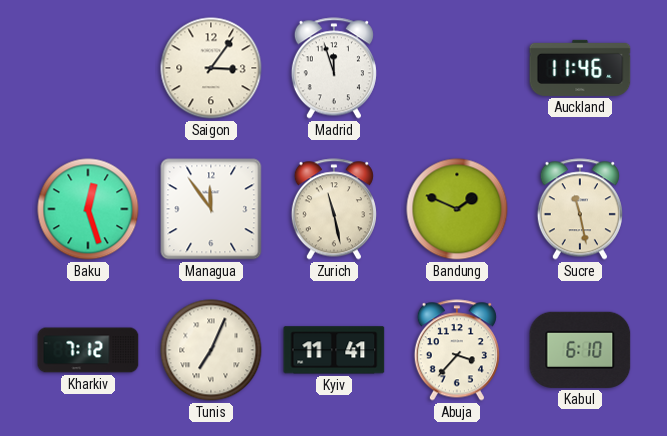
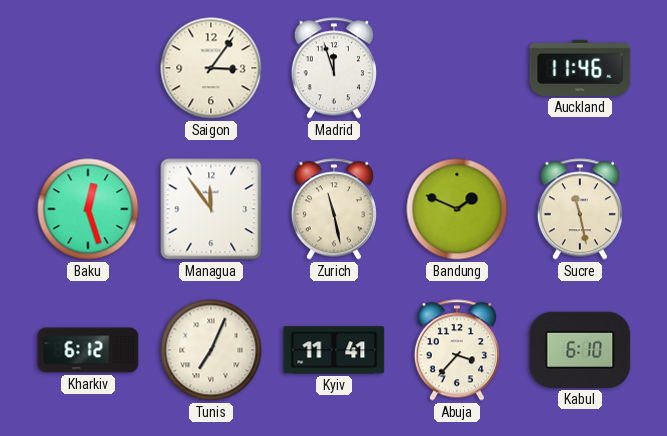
Kharkiv: 7:12 -> 6:12 (88, 350)
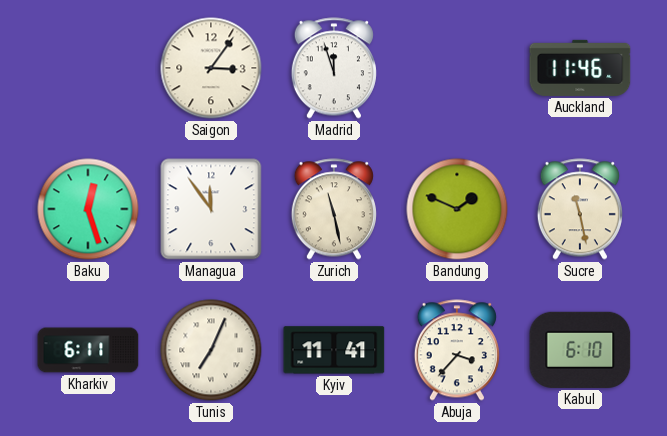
Kharkiv: 6:12 -> 6:11 (88, 350)
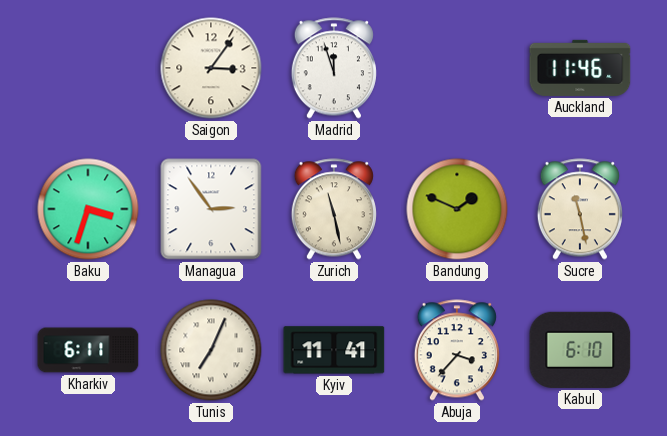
Baku: 12:27 -> 3:33 (88, 209)
Managua: 11:54 -> 2:54 (211, 209)
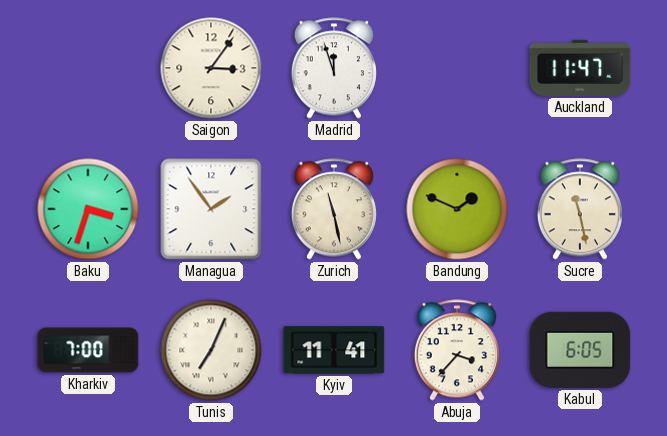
Auckland: 11:46 -> 11:47 (580, 68)
Managua: 2:54 -> 1:54 (211, 209)
Kharkiv: 6:11 -> 7:00 (88, 350)
Kabul: 6:10 -> 6:05 (580, 350)
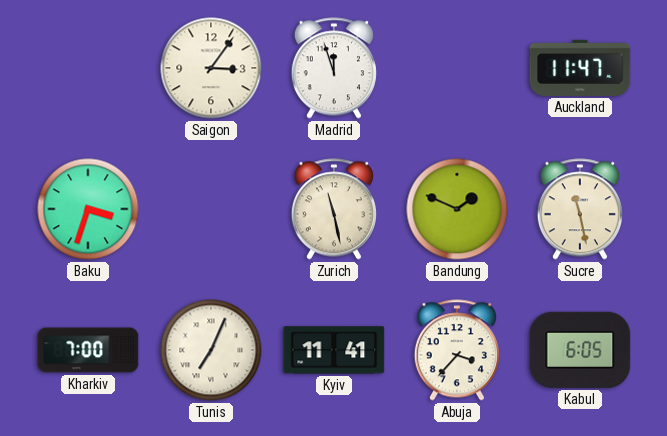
Managua: 1:54 -> none (211, 209)
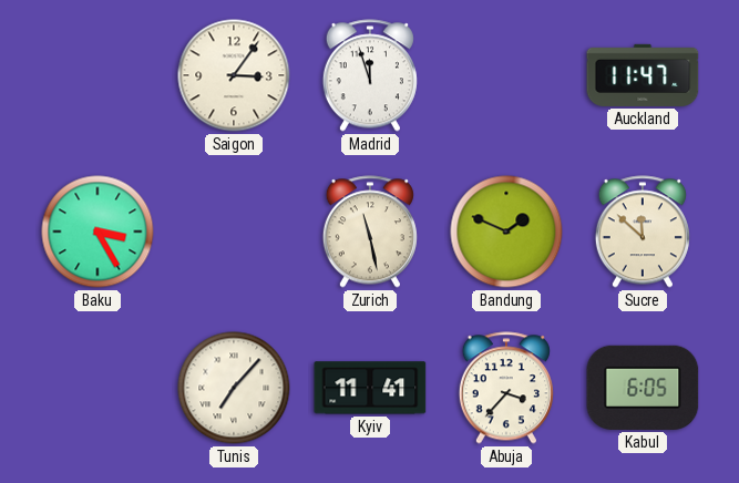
Baku: 3:33 -> 3:25 (97, 232)
Sucre: 11:28 -> 11:52 (643, 232)
Kharkiv: 7:00 -> none (88, 350)
Tunis: 7:04 -> 7:07 (234, 388)
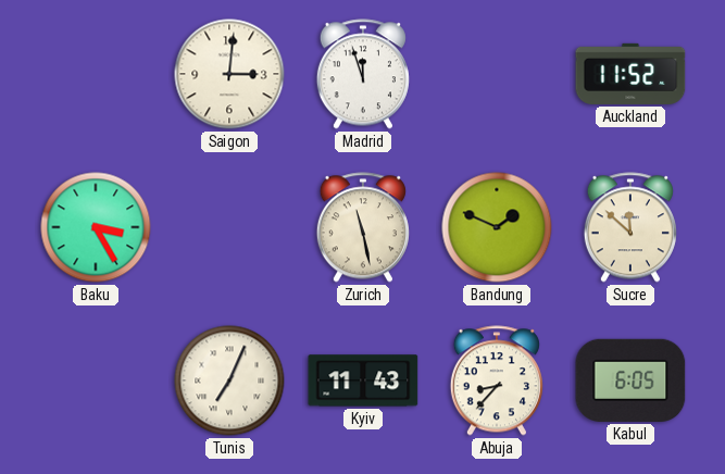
Saigon: 3:06 -> 3:01 (229, 74)
Auckland: 11:47 -> 11:52 (630, 74)
Tunis: 7:07 -> 7:04 (229, 381)
Kyiv: 11:41 -> 11:43 (363, 381)
Abuja: 3:37 -> 8:37 (497, 381)
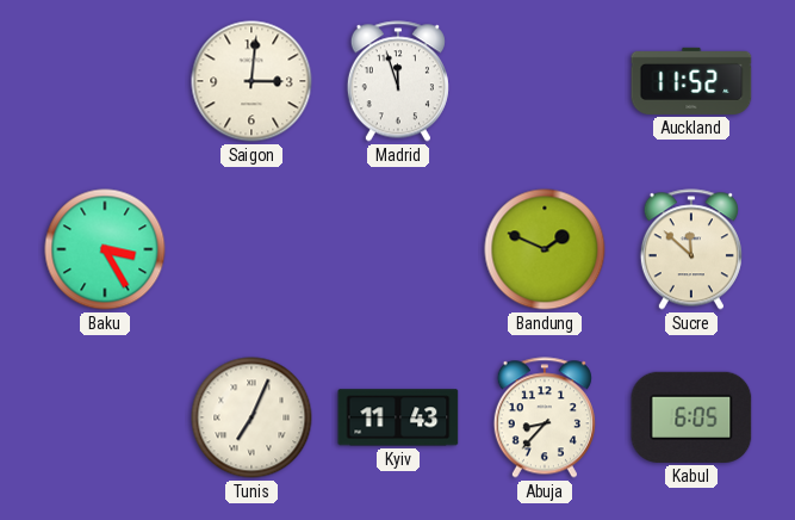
Zurich: 11:28 -> none (363, 227)
